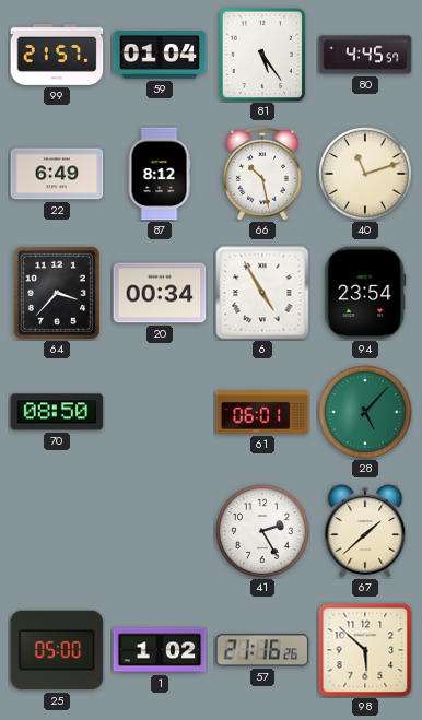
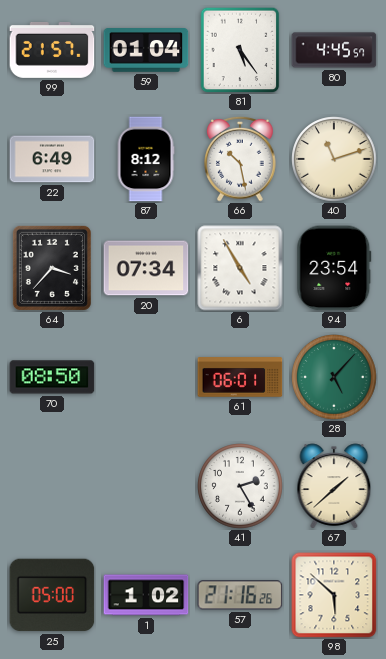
20: 00:34 -> 07:34 (146, 268)
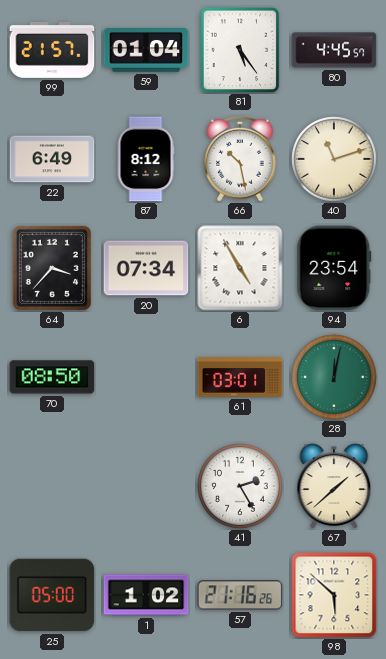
61: 06:01 -> 03:01 (240, 377)
28: 5:07 -> 12:02 (334, 377)
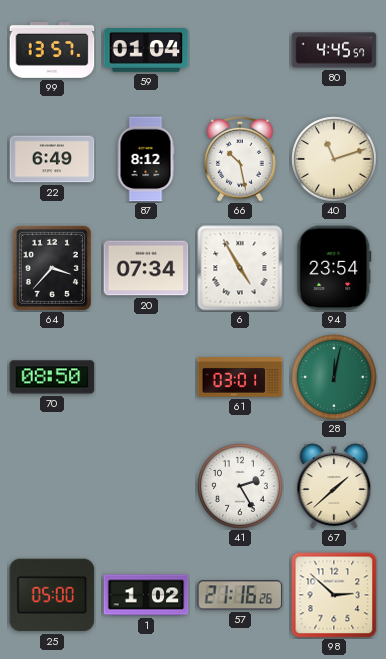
99: 21:57 -> 13:57 (52, 50)
81: 5:24 -> none (240, 50)
98: 5:52 -> 2:52 (334, 595)
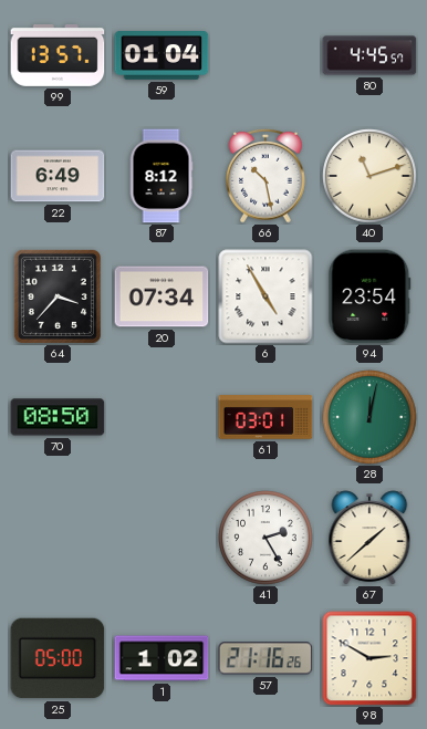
98: 2:52 -> 2:50 (369, 658)
